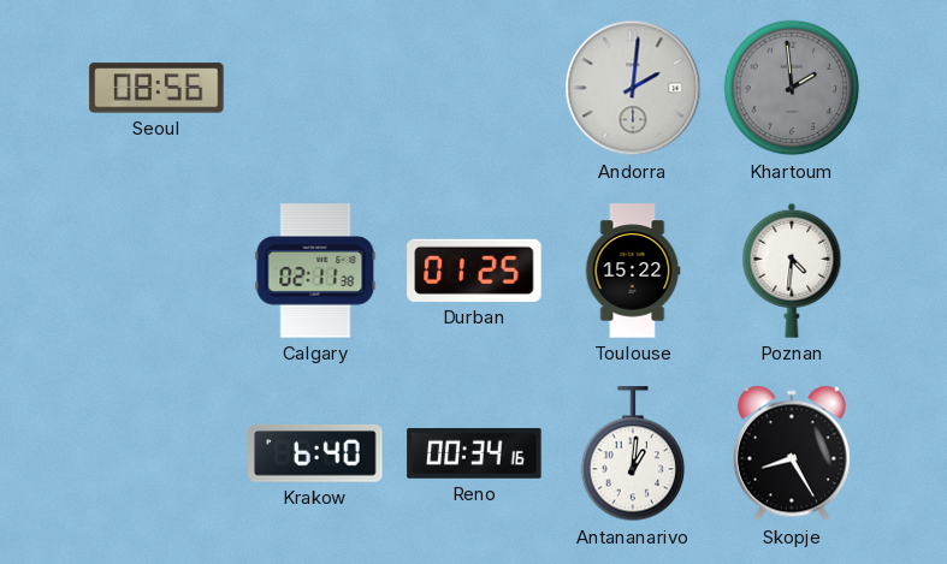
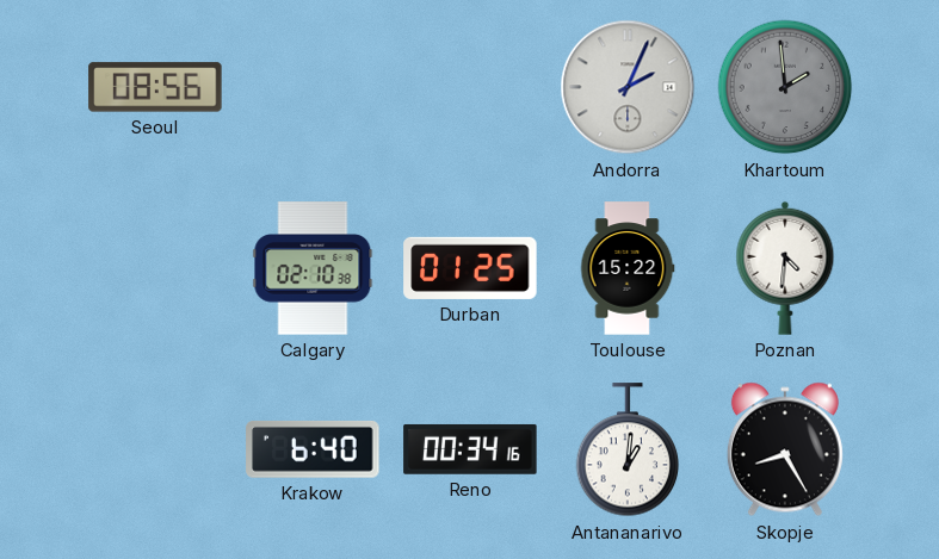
Andorra: 2:01 -> 2:04 (628, 87)
Calgary: 02:11 -> 02:10 (313, 268)
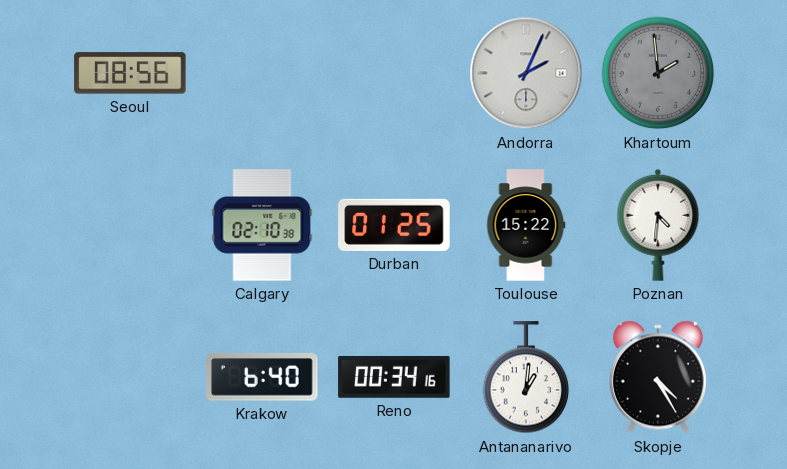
Skopje: 8:25 -> 4:25 (658, 377)
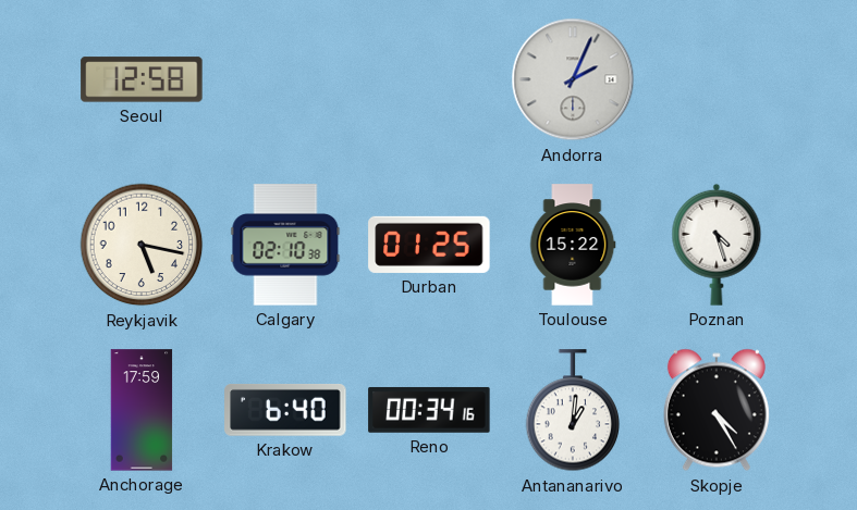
Seoul: 08:56 -> 12:58 (142, 79)
Khartoum: 1:59 -> none (658, 73)
Reykjavik: none -> 5:17 (142, 245)
Poznan: 4:31 -> 4:27 (717, 245)
Anchorage: none -> 17:59 (142, 410)
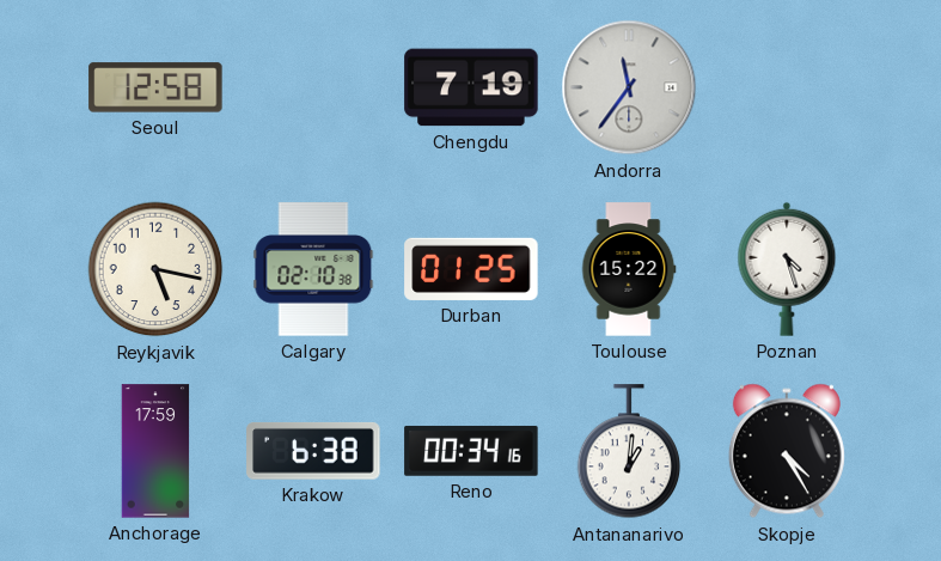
Chengdu: none -> 7:19 (471, 87)
Andorra: 2:04 -> 11:36 (629, 87)
Krakow: 6:40 -> 6:38 (313, 451)
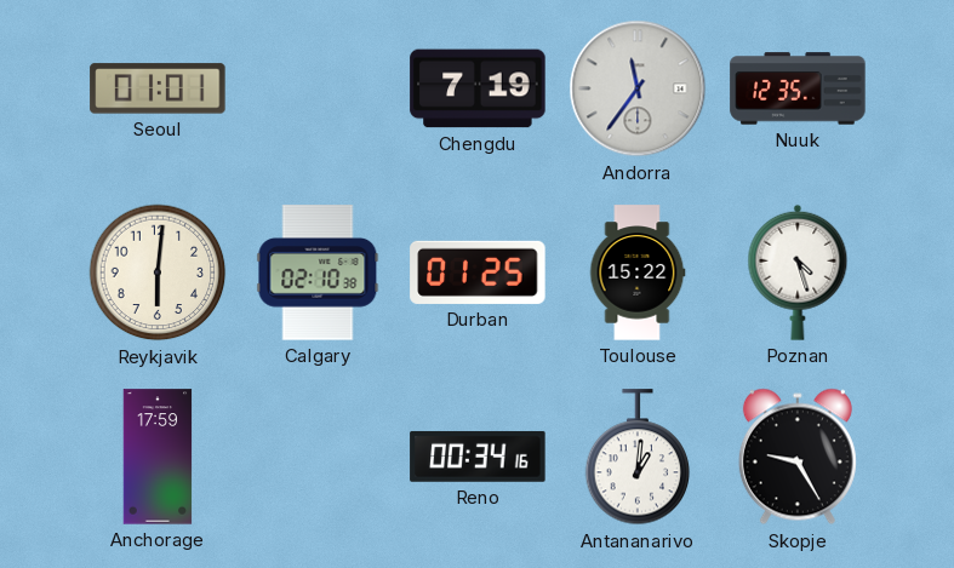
Seoul: 12:58 -> 01:01 (158, 88)
Nuuk: none -> 12:35 (798, 88)
Reykjavik: 5:17 -> 6:01 (158, 272)
Krakow: 6:38 -> none (313, 451)
Skopje: 4:25 -> 9:25 (798, 457)
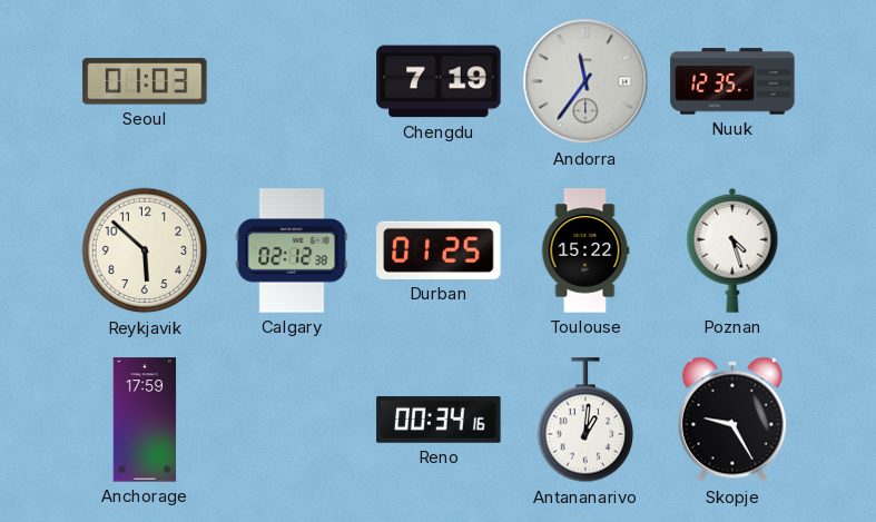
Seoul: 01:01 -> 01:03 (145, 81)
Reykjavik: 6:01 -> 5:52 (145, 250)
Calgary: 02:10 -> 02:12 (292, 250)
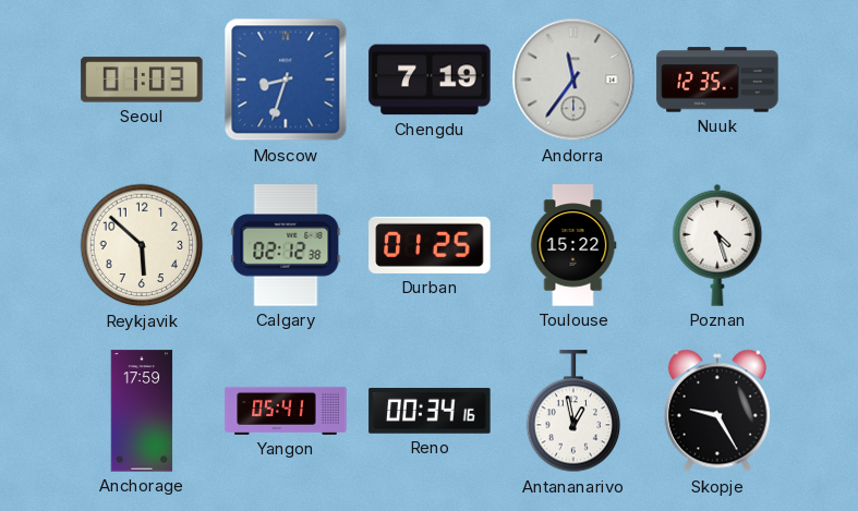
Moscow: none -> 8:33 (286, 80)
Yangon: none -> 05:41 (286, 411)
Antananarivo: 1:01 -> 12:58 (573, 412)
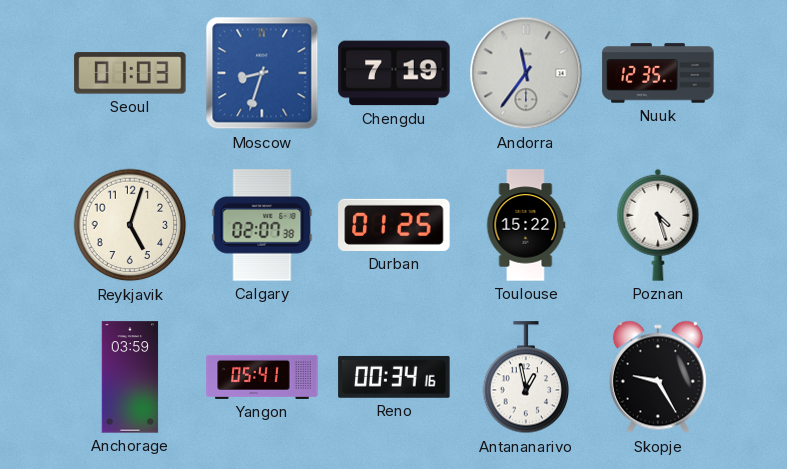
Reykjavik: 5:52 -> 5:03 (130, 225)
Calgary: 02:12 -> 02:07 (262, 225)
Anchorage: 17:59 -> 03:59 (130, 377)
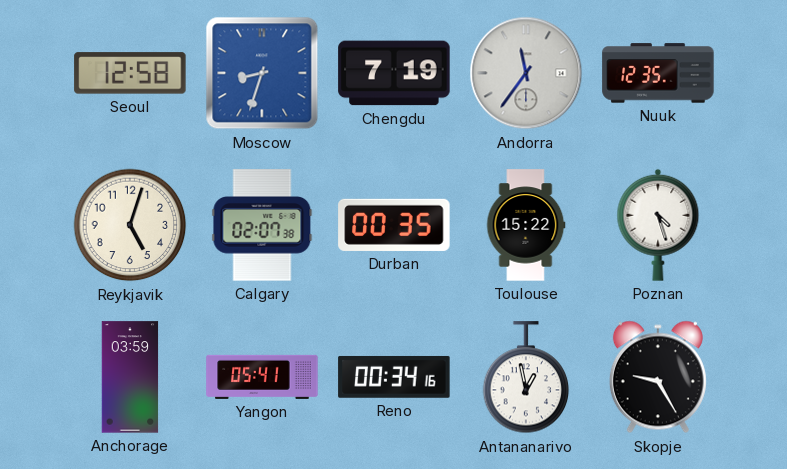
Seoul: 01:03 -> 12:58 (130, 73)
Durban: 01:25 -> 00:35 (394, 225)
